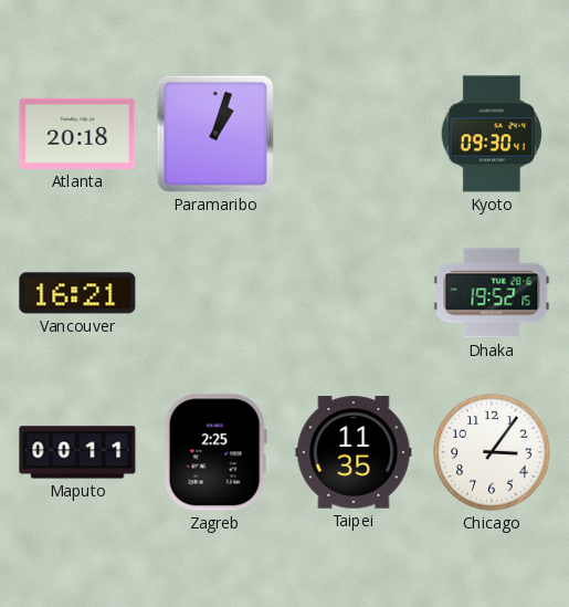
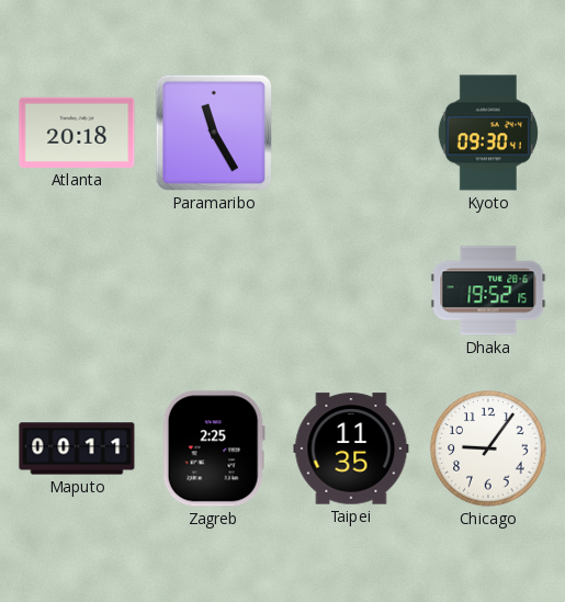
Paramaribo: 1:03 -> 11:25 (214, 133)
Vancouver: 16:21 -> none (77, 293)
Chicago: 3:06 -> 9:06 (488, 448)
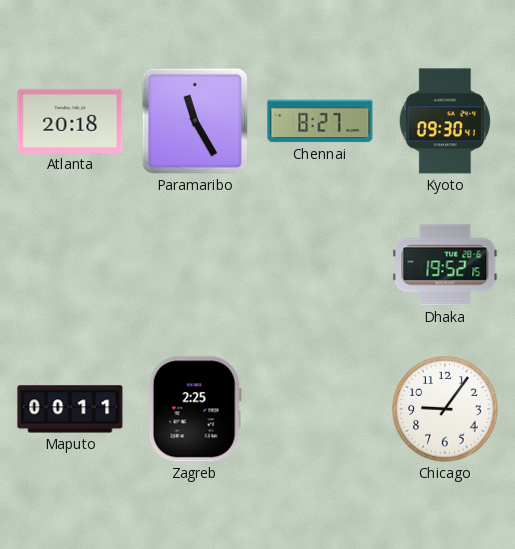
Chennai: none -> 8:27 (320, 121)
Taipei: 11:35 -> none (351, 448)
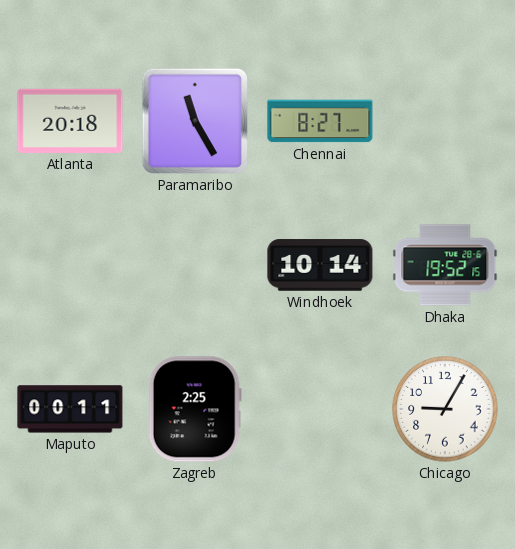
Kyoto: 09:30 -> none (445, 121)
Windhoek: none -> 10:14 (320, 265)
Chicago: 9:06 -> 9:05 (445, 409)
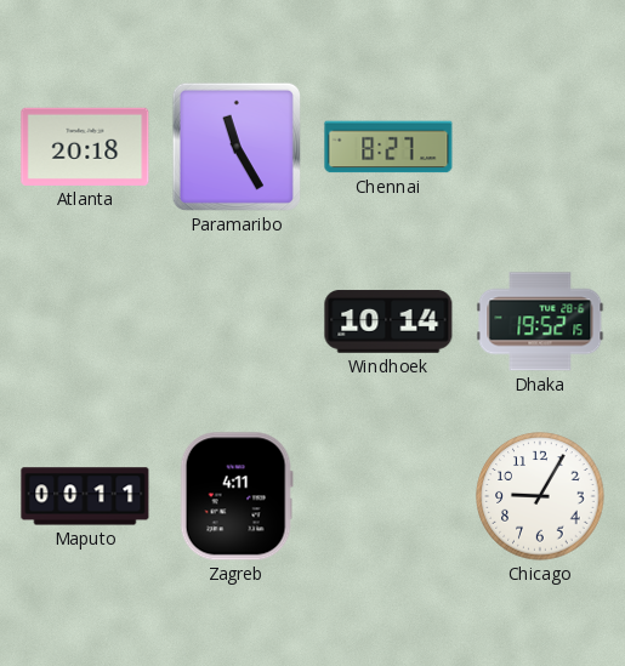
Zagreb: 2:25 -> 4:11 (237, 496)
